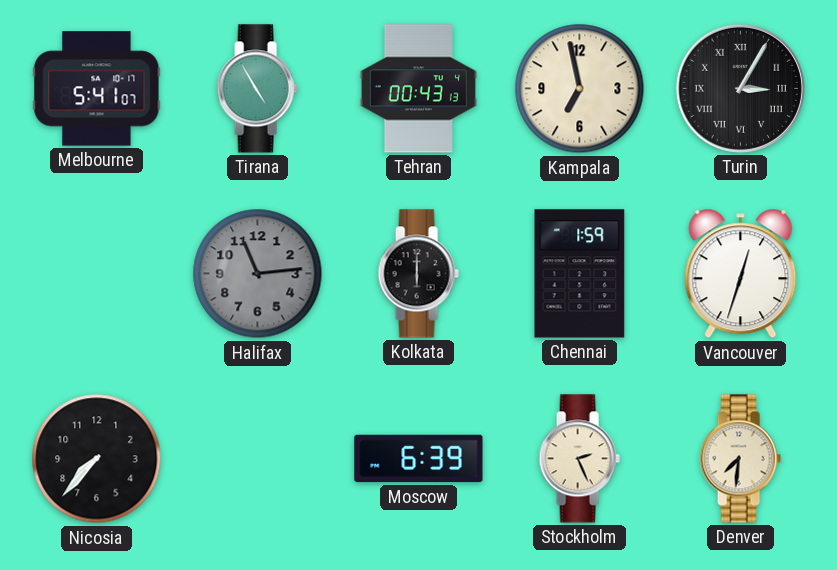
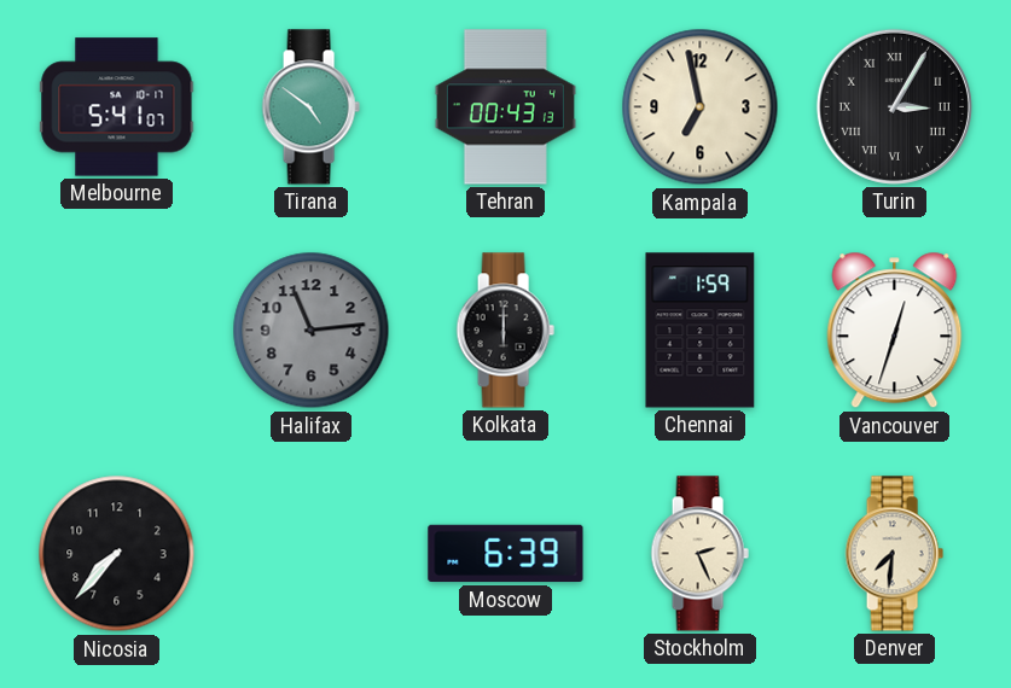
Tirana: 4:55 -> 4:51 (310, 107)
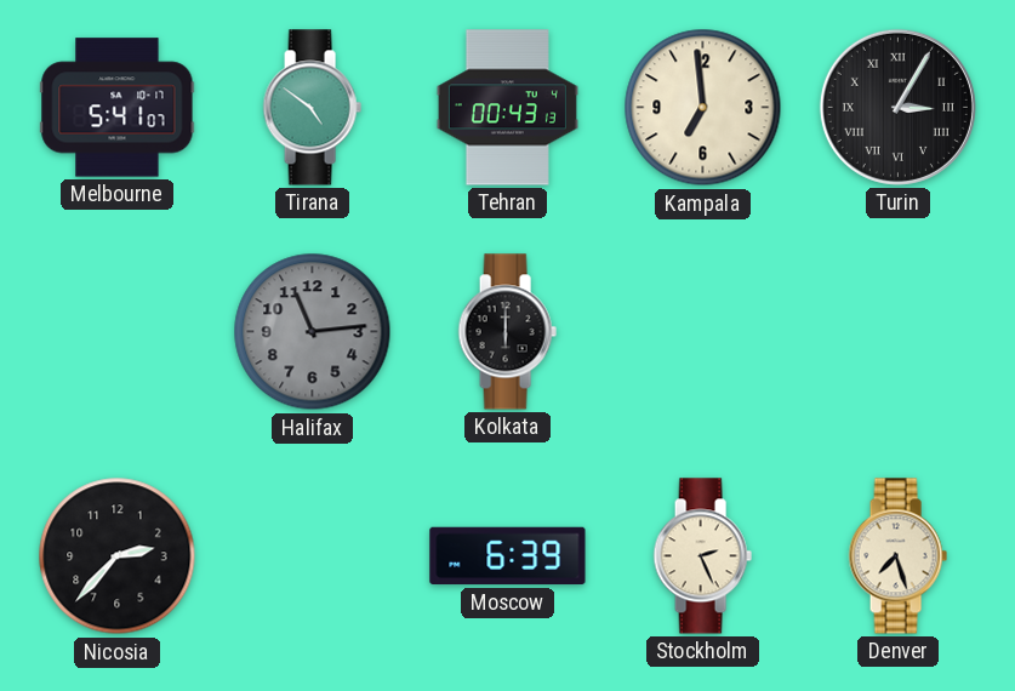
Kampala: 6:58 -> 6:59 (703, 108)
Chennai: 1:59 -> none (701, 331)
Vancouver: 12:33 -> none (895, 331)
Nicosia: 7:37 -> 2:37 (118, 556)
Denver: 7:31 -> 7:27 (897, 556)
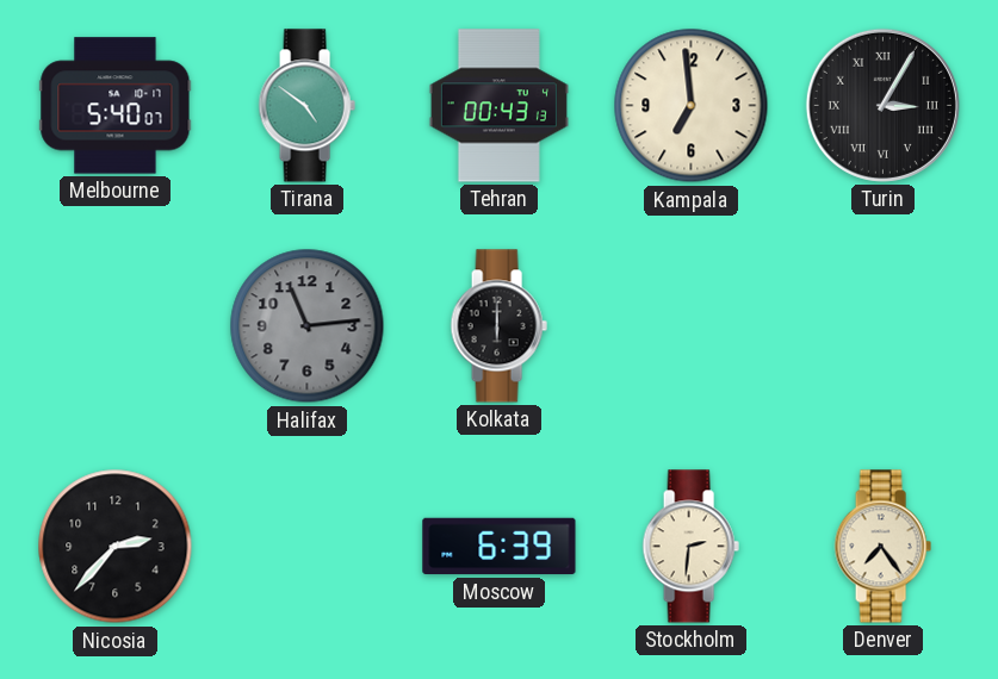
Melbourne: 5:41 -> 5:40 (116, 106)
Stockholm: 2:26 -> 2:31 (690, 547)
Denver: 7:27 -> 7:24 (882, 547)
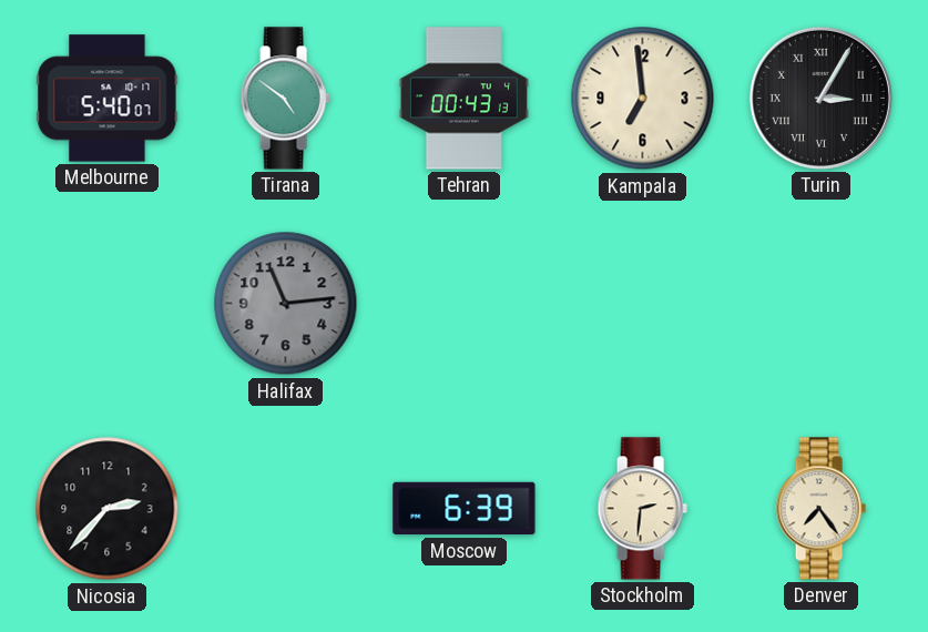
Kolkata: 6:00 -> none (498, 326)
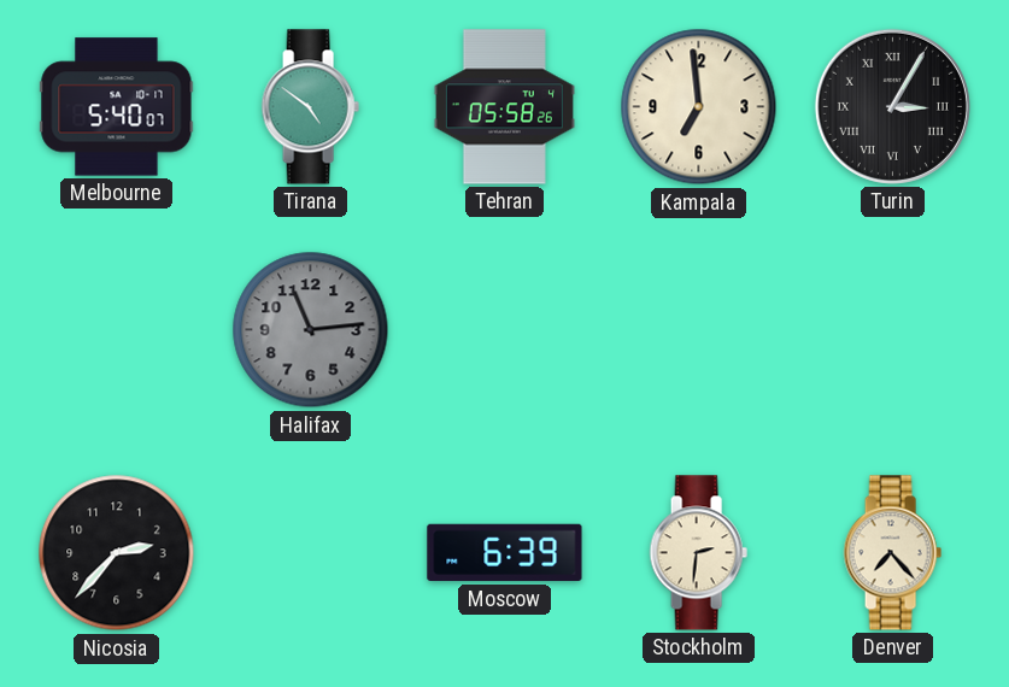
Tehran: 00:43 -> 05:58 (504, 107)
Denver: 7:24 -> 7:23 (892, 553)
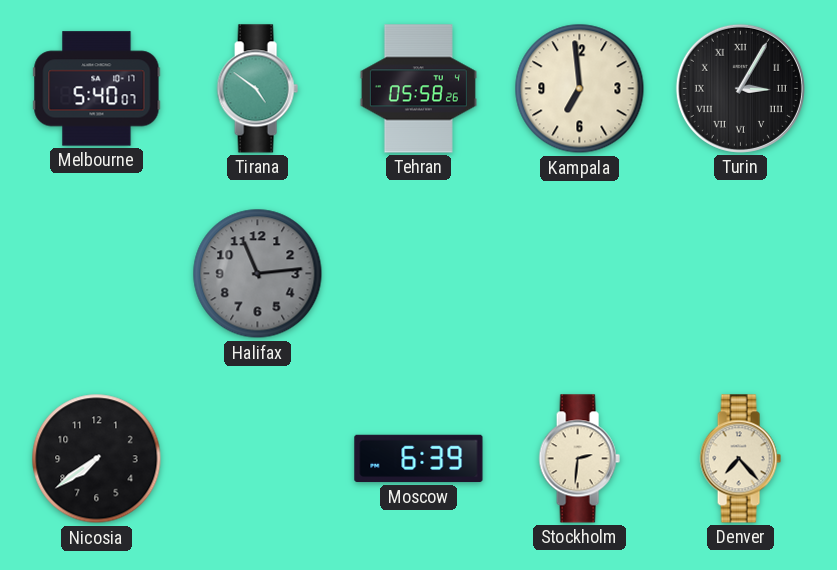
Nicosia: 2:37 -> 7:39 (97, 459)
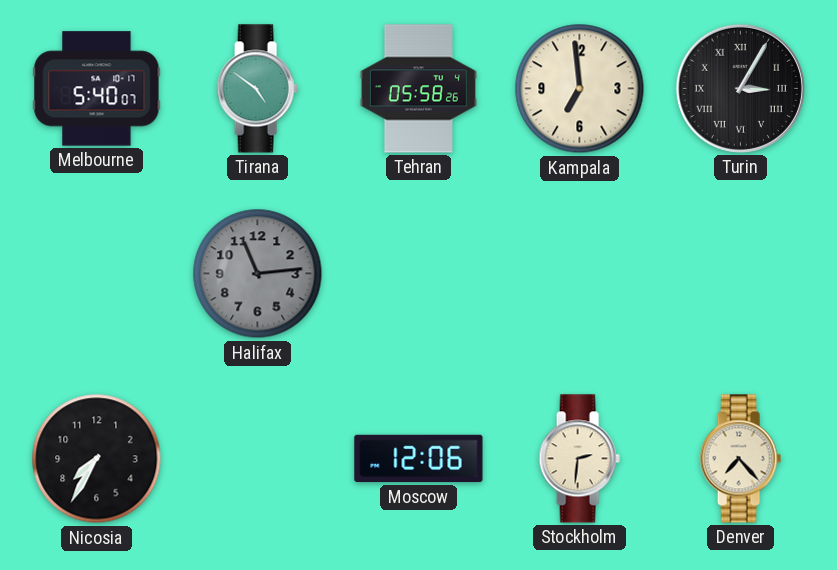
Nicosia: 7:39 -> 7:35 (97, 459)
Moscow: 6:39 -> 12:06 (419, 459)
